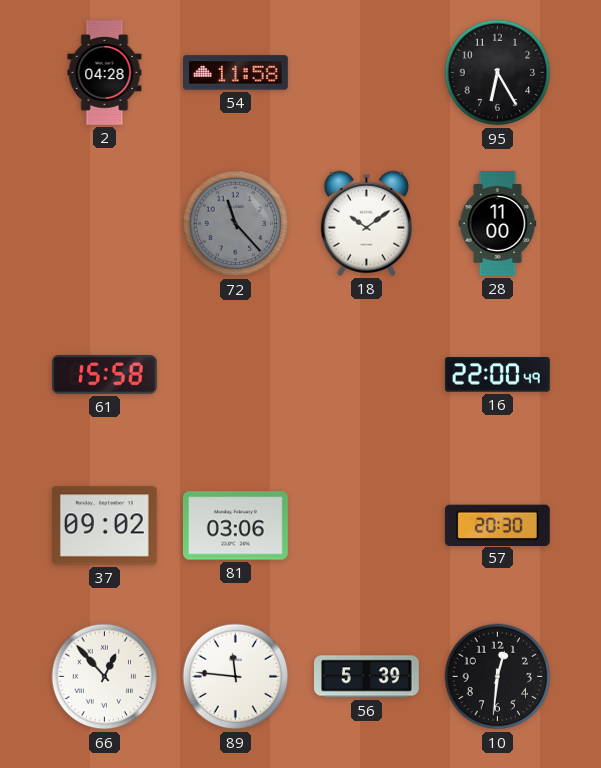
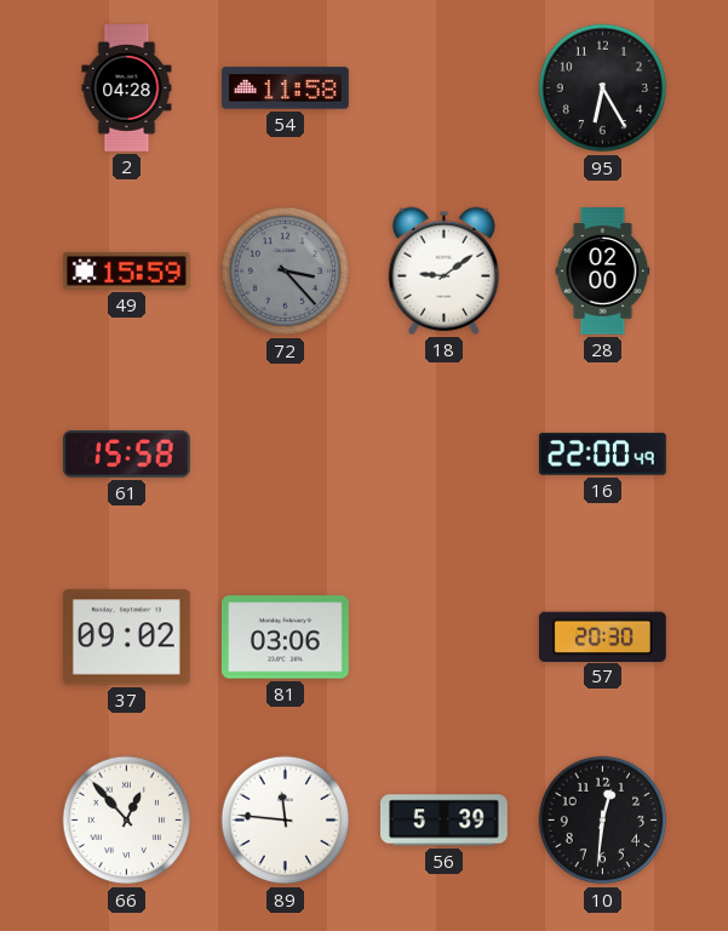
49: none -> 15:59 (126, 272)
72: 11:23 -> 3:23 (286, 272)
18: 10:09 -> 9:09 (443, 270)
28: 11:00 -> 02:00 (603, 272)
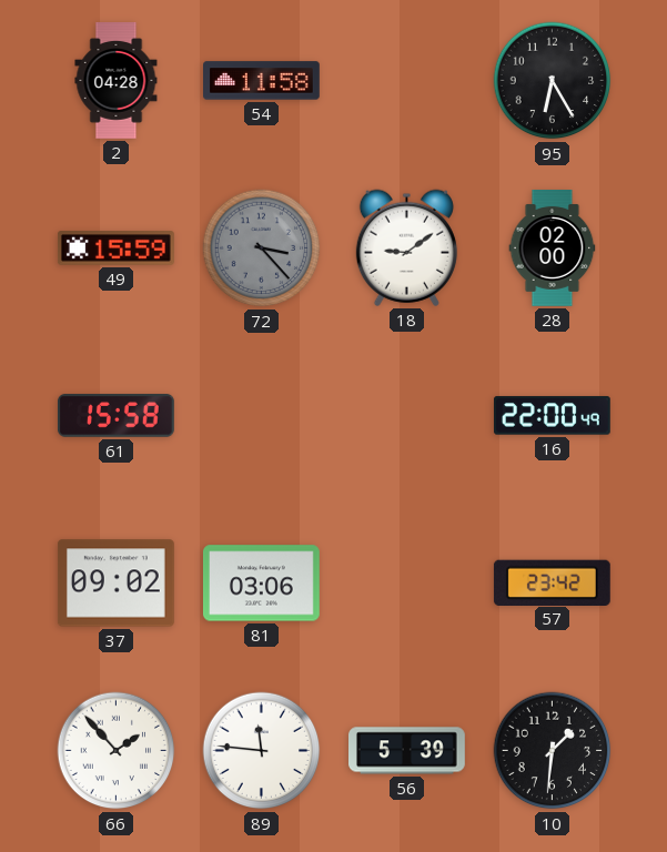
57: 20:30 -> 23:42 (552, 582)
66: 12:53 -> 1:53 (117, 751)
10: 12:31 -> 1:31 (553, 751)
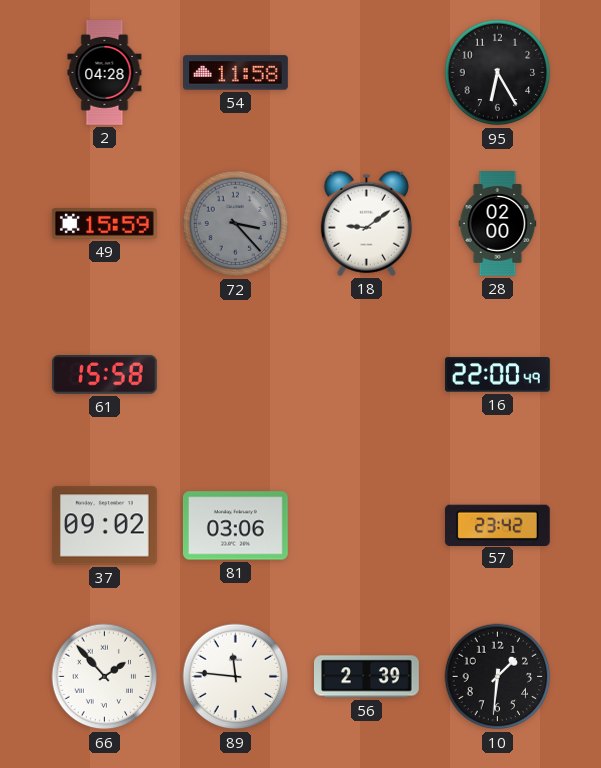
56: 5:39 -> 2:39 (367, 677)
